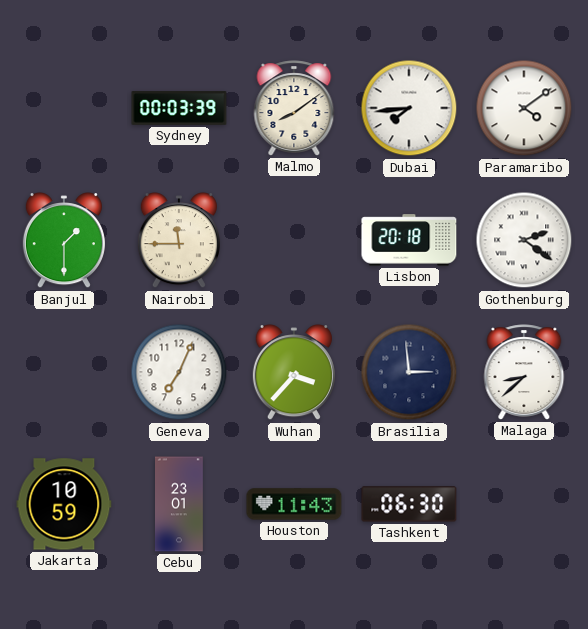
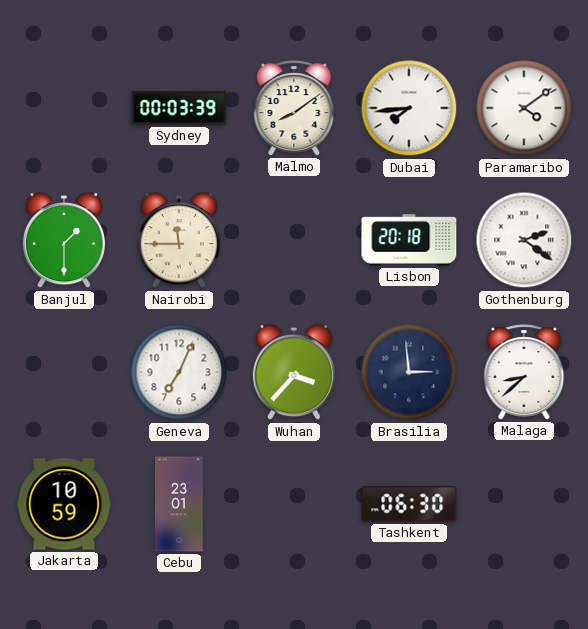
Houston: 11:43 -> none (294, 504)
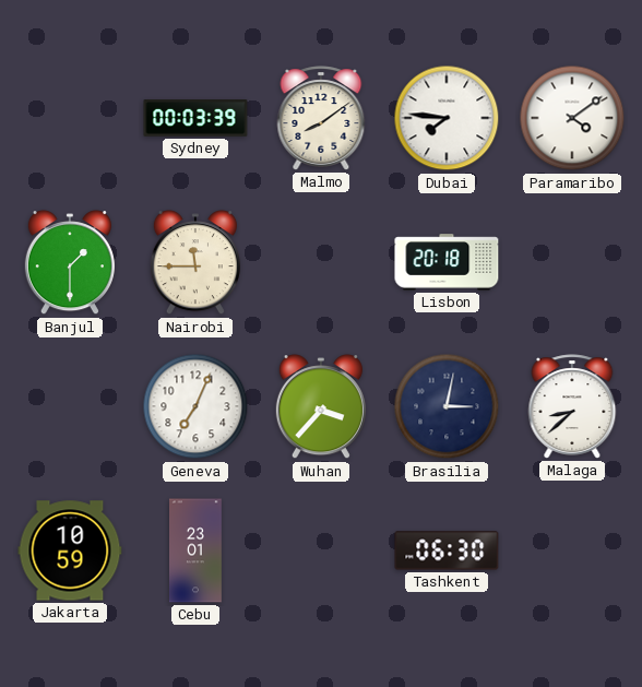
Dubai: 7:44 -> 7:46 (447, 118)
Gothenburg: 2:21 -> none (524, 240)
Brasilia: 2:59 -> 3:02 (447, 406)
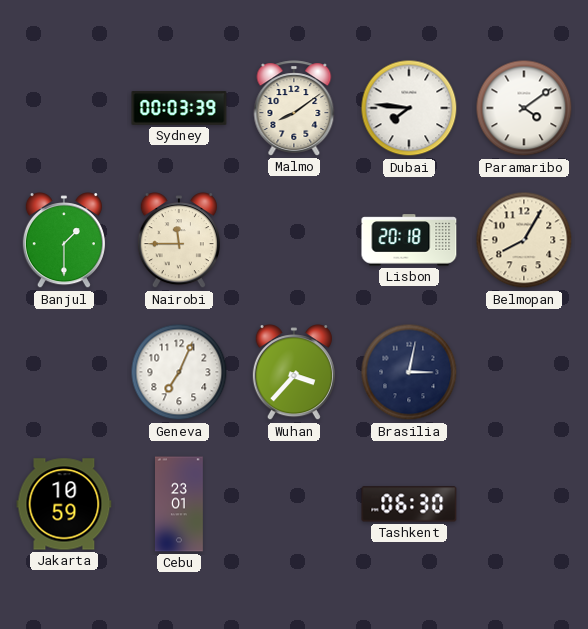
Belmopan: none -> 8:05 (524, 240)
Malaga: 8:38 -> none (572, 406)
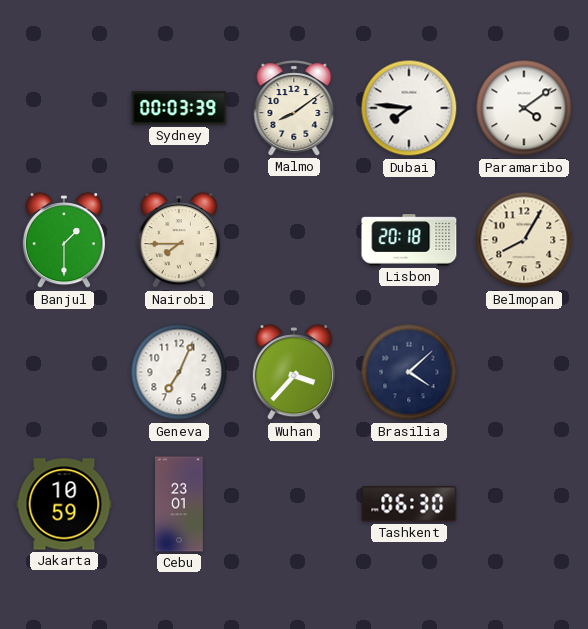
Nairobi: 11:45 -> 7:45 (179, 241)
Brasilia: 3:02 -> 4:08 (409, 372)
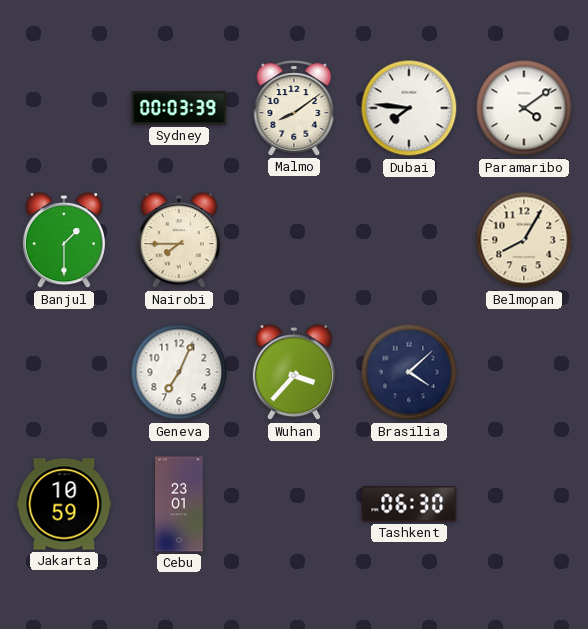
Lisbon: 20:18 -> none (409, 240)
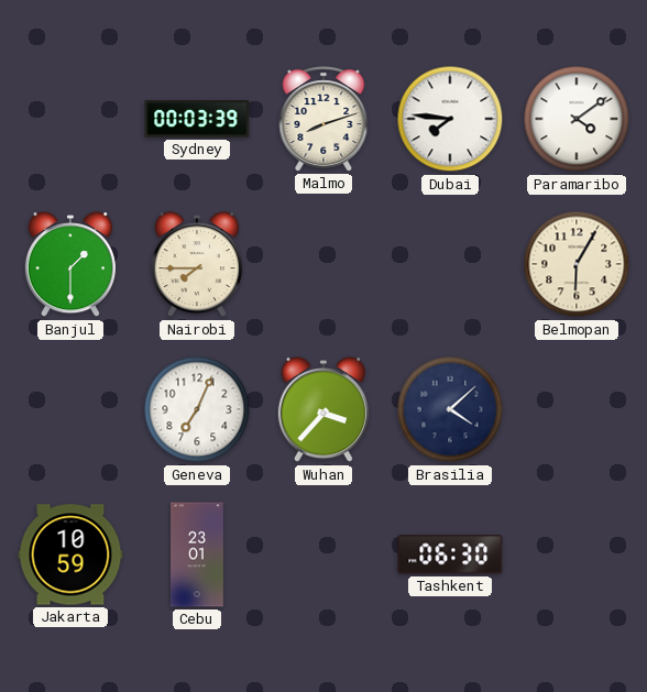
Malmo: 8:09 -> 8:12 (323, 119)
Belmopan: 8:05 -> 6:05 (577, 264)
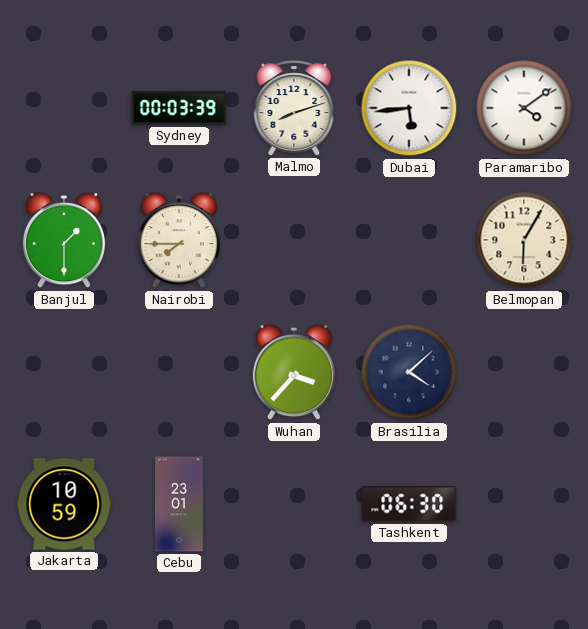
Dubai: 7:46 -> 5:44 (409, 108)
Geneva: 7:04 -> none (197, 409)
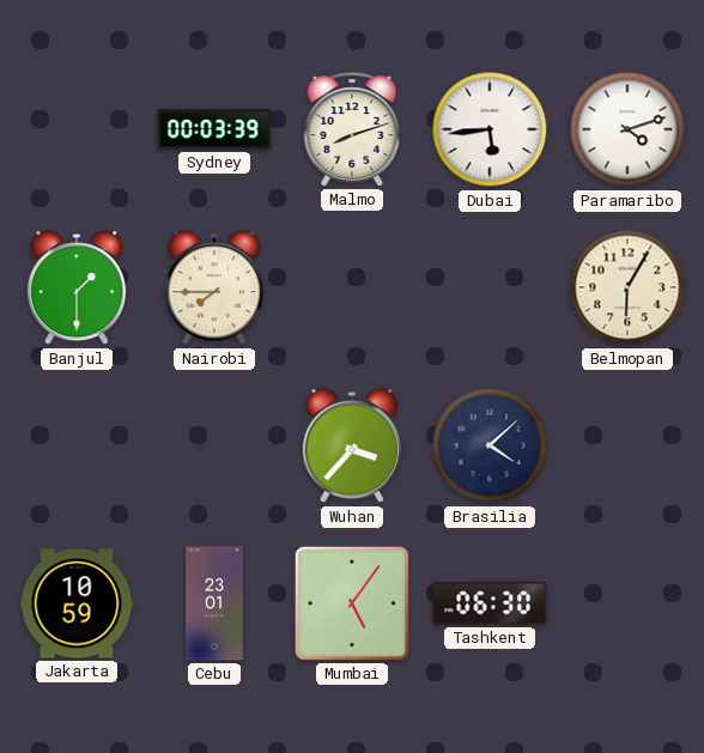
Paramaribo: 4:09 -> 4:12 (627, 129)
Mumbai: none -> 5:06 (352, 603)
